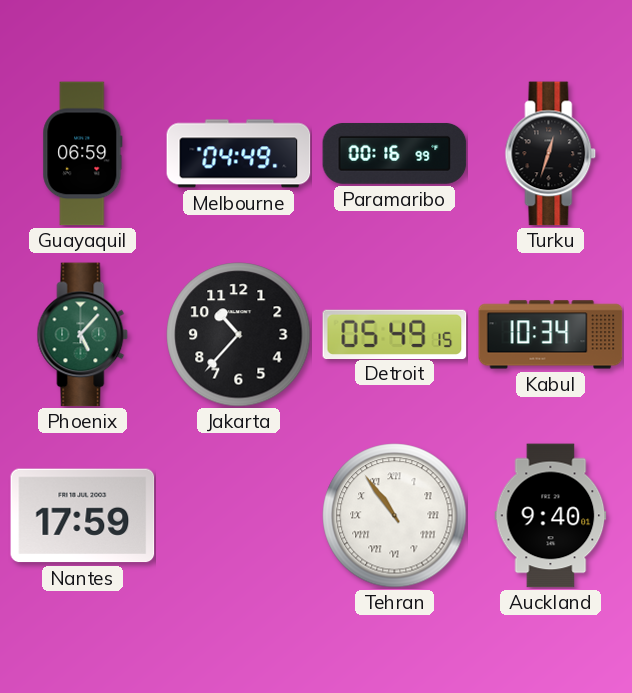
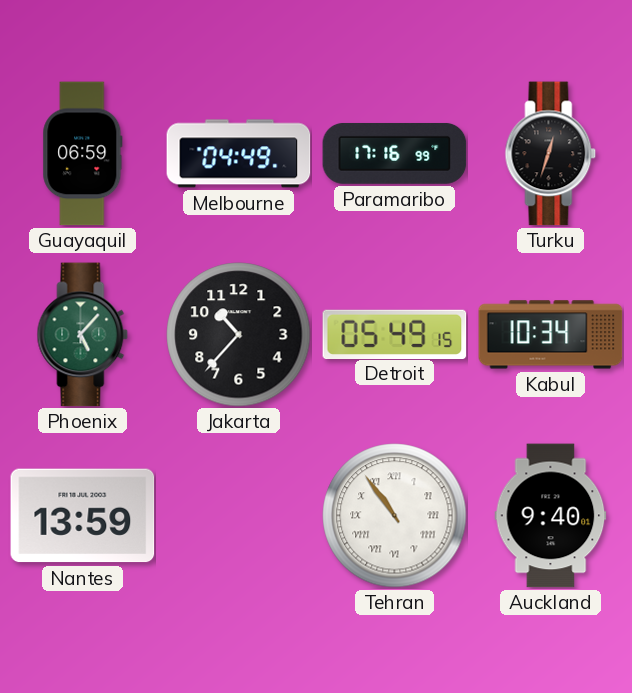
Paramaribo: 00:16 -> 17:16 (395, 153)
Nantes: 17:59 -> 13:59 (83, 516)
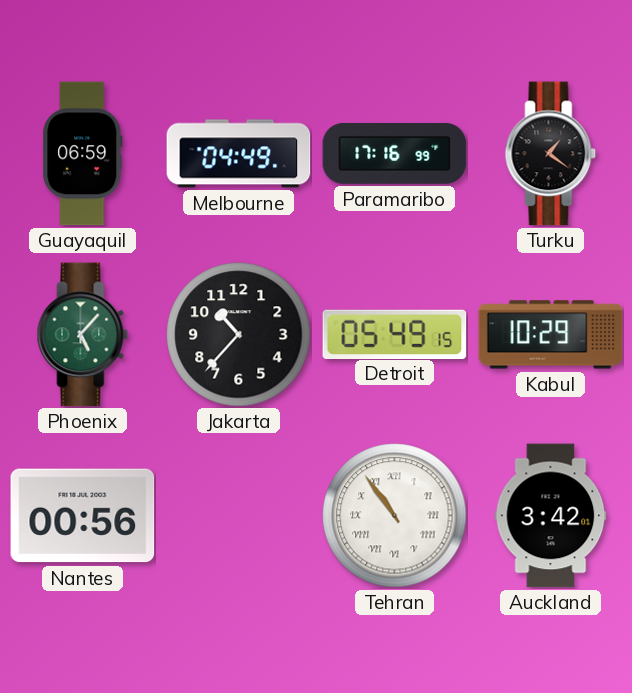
Turku: 12:33 -> 1:21 (551, 154)
Kabul: 10:34 -> 10:29 (551, 335)
Nantes: 13:59 -> 00:56 (83, 516)
Auckland: 9:40 -> 3:42 (551, 516)
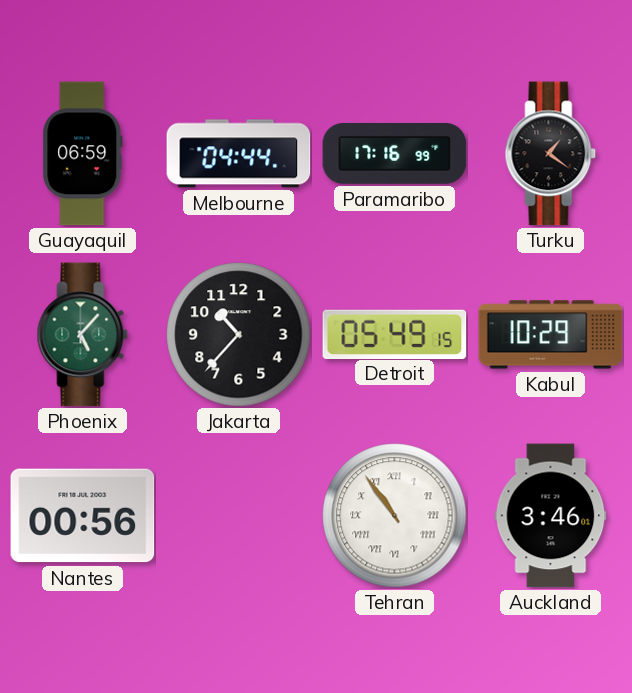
Melbourne: 04:49 -> 04:44 (239, 154)
Auckland: 3:42 -> 3:46 (551, 516)
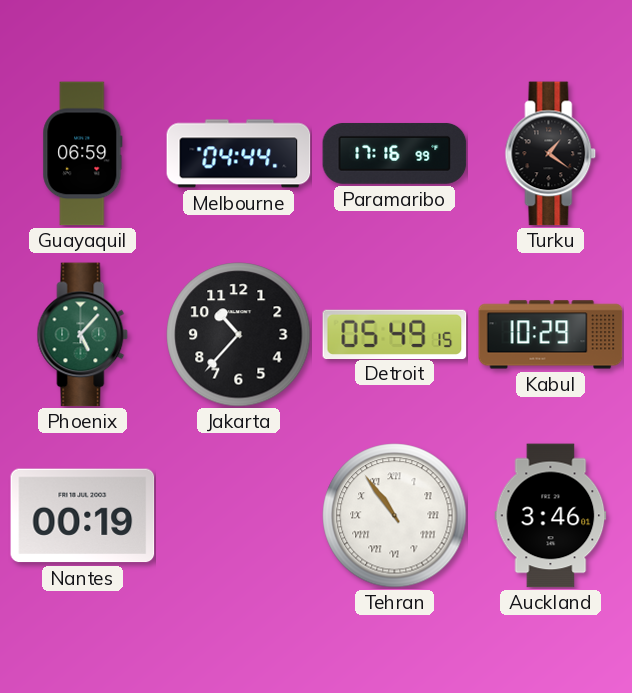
Nantes: 00:56 -> 00:19 (83, 516)
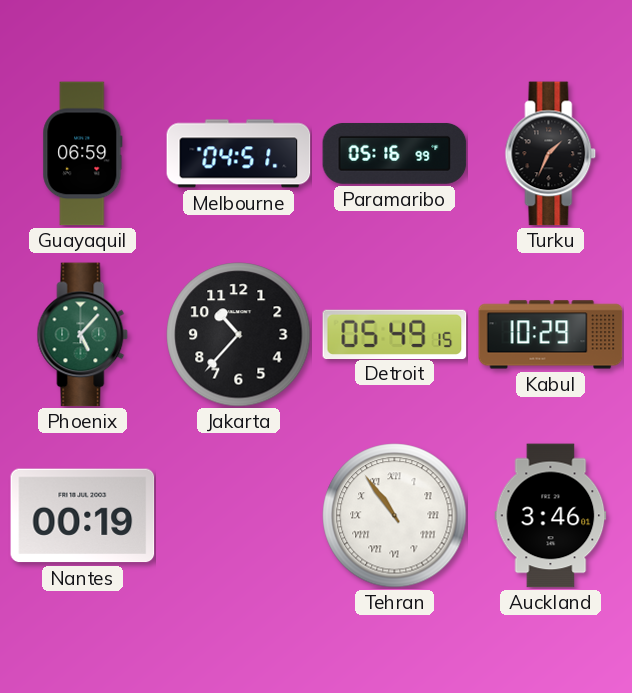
Melbourne: 04:44 -> 04:51 (239, 154)
Paramaribo: 17:16 -> 05:16 (395, 153)
Turku: 1:21 -> 1:34 (551, 154)
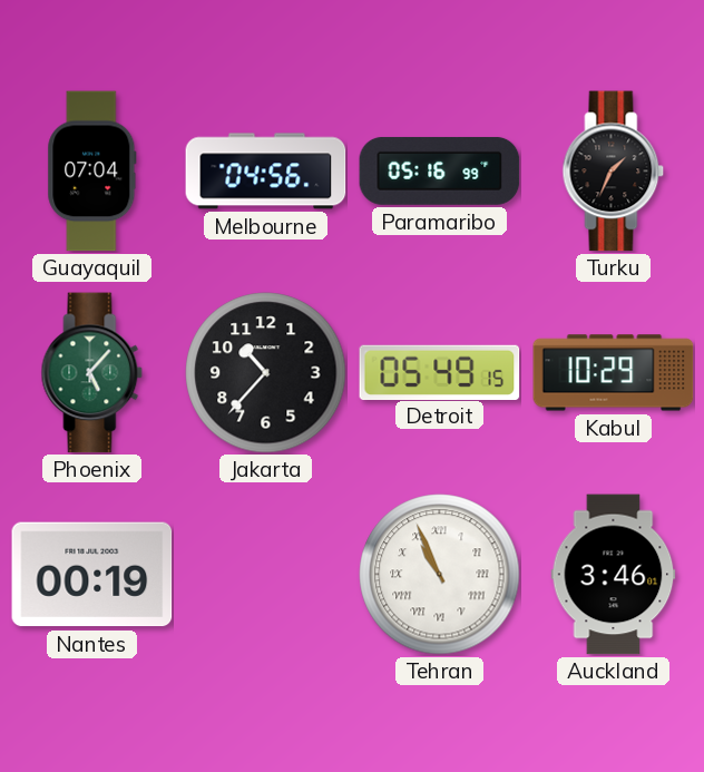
Guayaquil: 06:59 -> 07:04 (92, 172)
Melbourne: 04:51 -> 04:56 (266, 172)
Tehran: 10:54 -> 10:56 (440, 575)
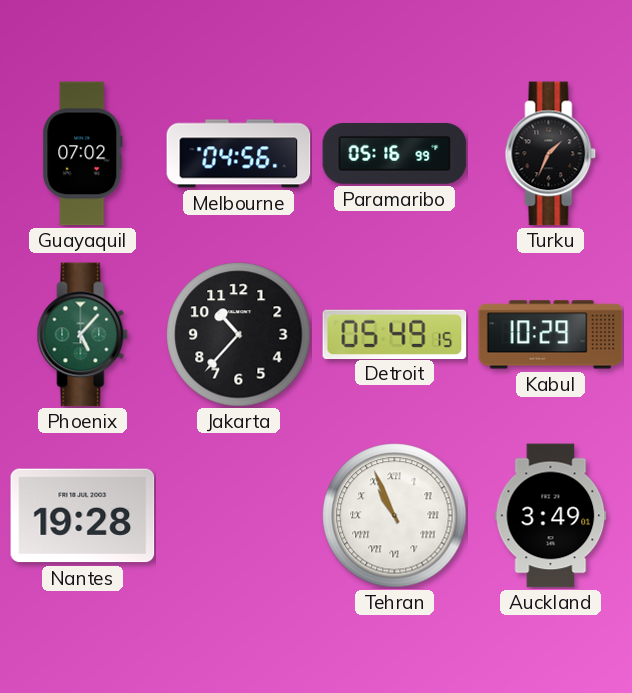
Guayaquil: 07:04 -> 07:02 (83, 154)
Nantes: 00:19 -> 19:28 (83, 516)
Auckland: 3:46 -> 3:49 (551, 516)
